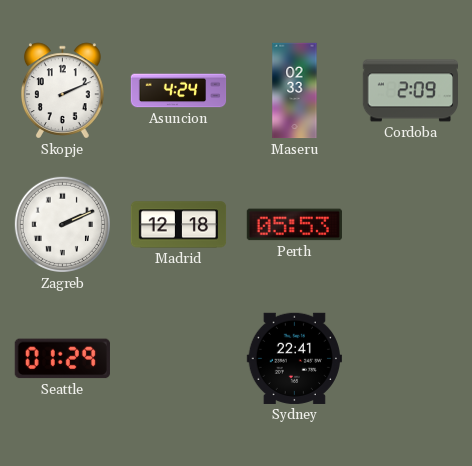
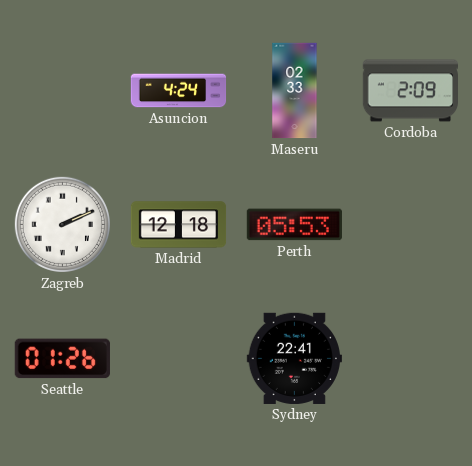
Skopje: 2:11 -> none (63, 91)
Seattle: 01:29 -> 01:26 (62, 359)
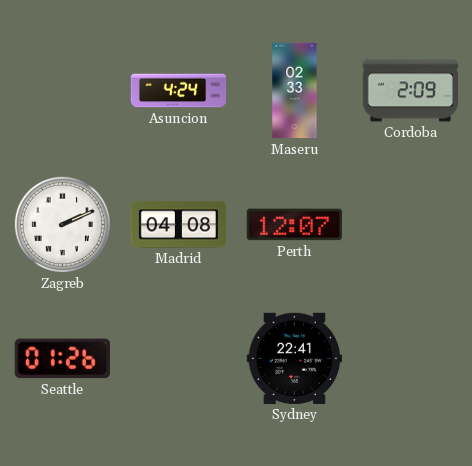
Madrid: 12:18 -> 04:08 (179, 225)
Perth: 05:53 -> 12:07 (294, 225)
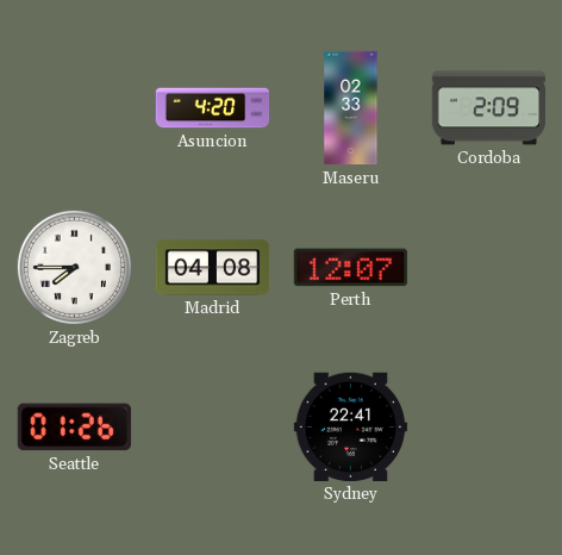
Asuncion: 4:24 -> 4:20 (213, 108)
Zagreb: 2:11 -> 7:45 (74, 267)
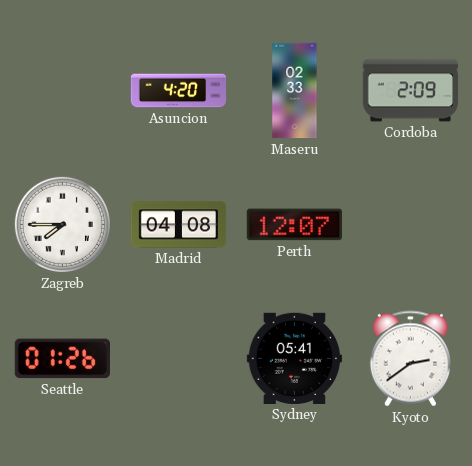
Sydney: 22:41 -> 05:41 (294, 358)
Kyoto: none -> 2:39 (410, 359)
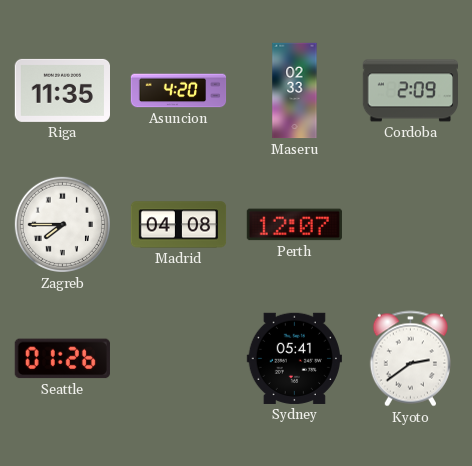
Riga: none -> 11:35 (62, 90)
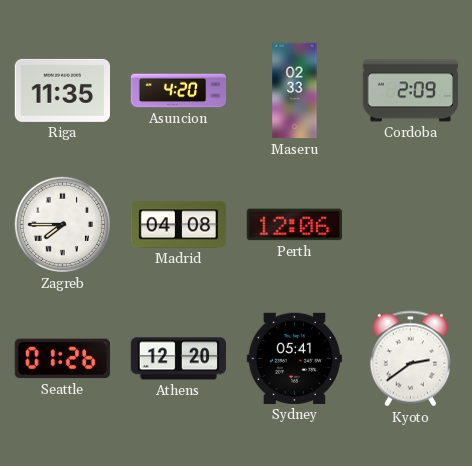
Perth: 12:07 -> 12:06 (294, 225)
Athens: none -> 12:20 (178, 359)
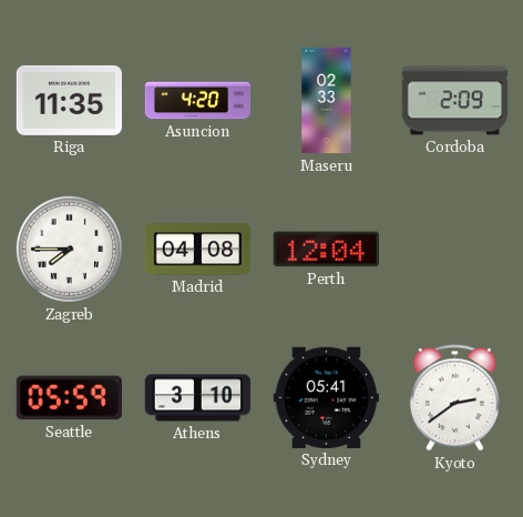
Perth: 12:06 -> 12:04 (326, 250)
Seattle: 01:26 -> 05:59 (69, 398)
Athens: 12:20 -> 3:10 (197, 398)
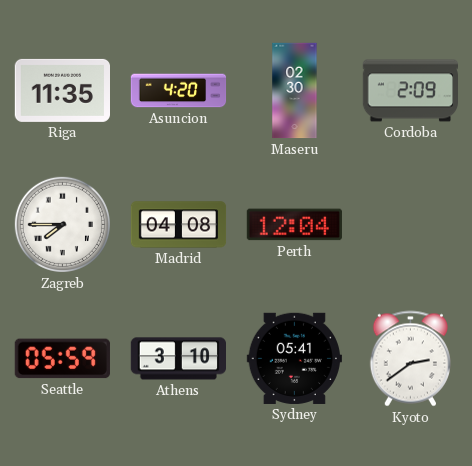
Maseru: 02:33 -> 02:30 (295, 91)
